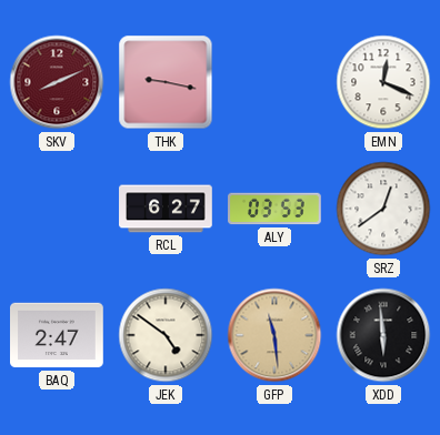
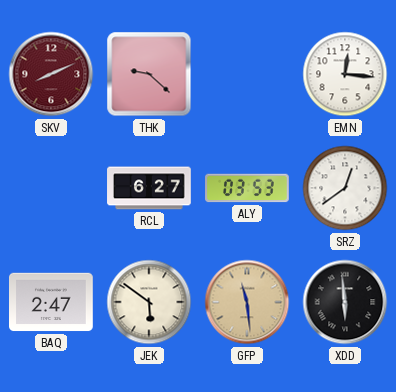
THK: 9:17 -> 9:22 (149, 74)
EMN: 12:19 -> 12:16 (345, 74)
JEK: 4:51 -> 5:51 (149, 302)
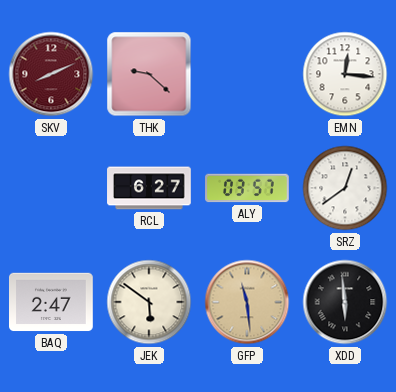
ALY: 03:53 -> 03:57 (247, 188)
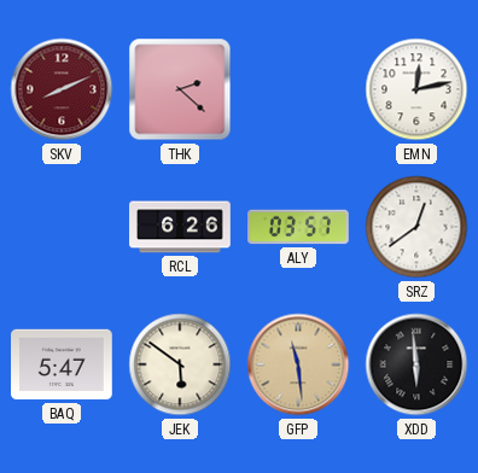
THK: 9:22 -> 2:22 (180, 89)
EMN: 12:16 -> 12:13 (416, 89)
RCL: 6:27 -> 6:26 (180, 227)
BAQ: 2:47 -> 5:47 (63, 364)
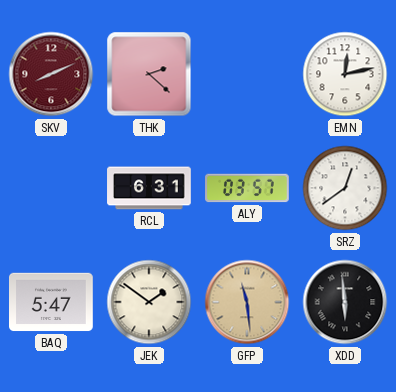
RCL: 6:26 -> 6:31 (149, 188)
JEK: 5:51 -> 1:51 (149, 302)
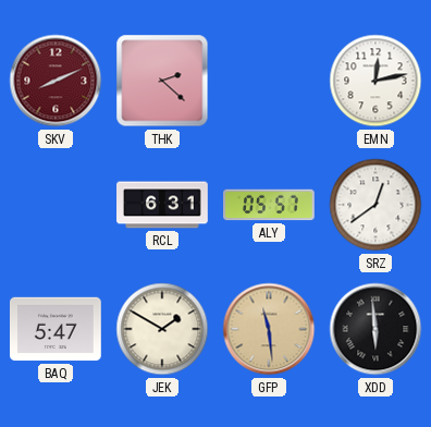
ALY: 03:57 -> 05:57 (269, 205)
JEK: 1:51 -> 1:50 (162, 329)
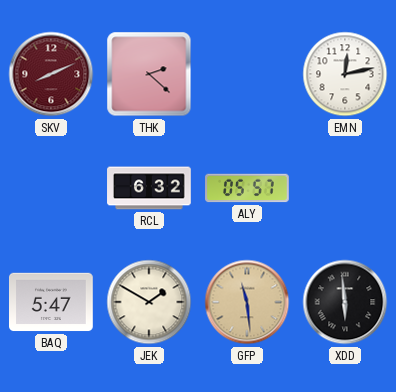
RCL: 6:31 -> 6:32 (149, 188)
SRZ: 12:39 -> none (375, 205)
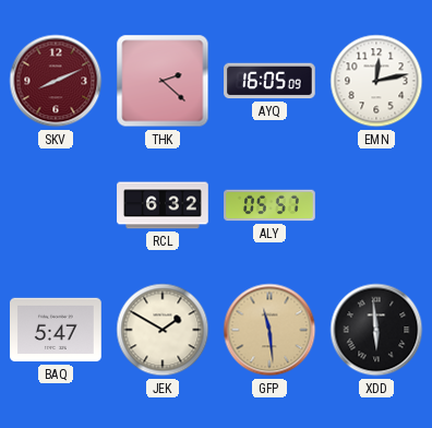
AYQ: none -> 16:05 (271, 81)
